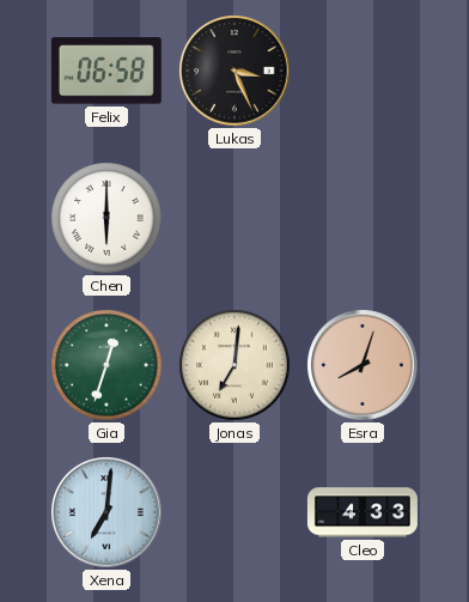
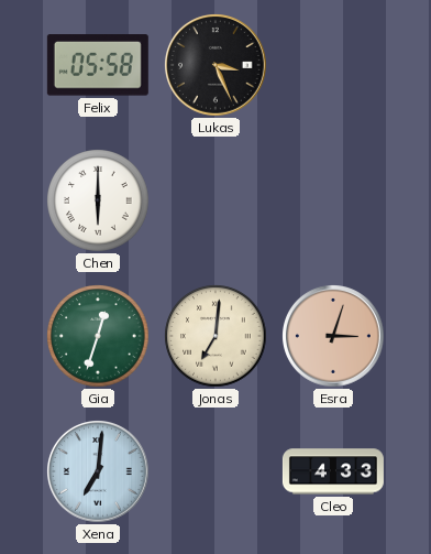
Felix: 06:58 -> 05:58 (98, 65)
Esra: 8:03 -> 3:03 (334, 337)
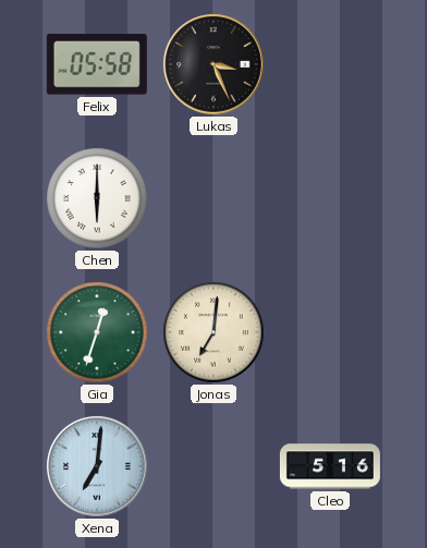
Esra: 3:03 -> none (334, 337)
Cleo: 4:33 -> 5:16 (330, 466)
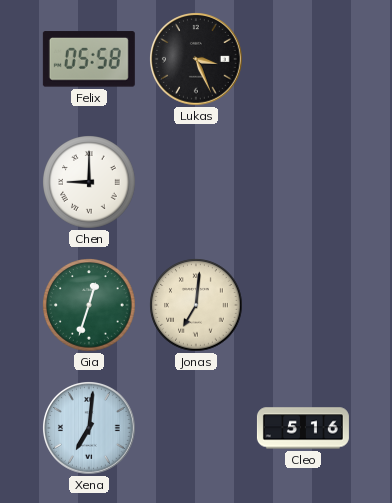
Chen: 6:00 -> 9:00 (89, 182)
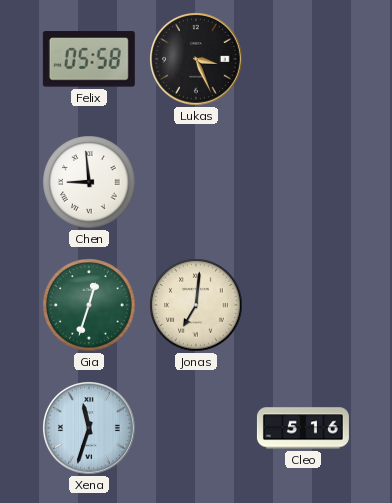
Chen: 9:00 -> 8:59 (89, 182)
Xena: 7:01 -> 11:33 (90, 429)
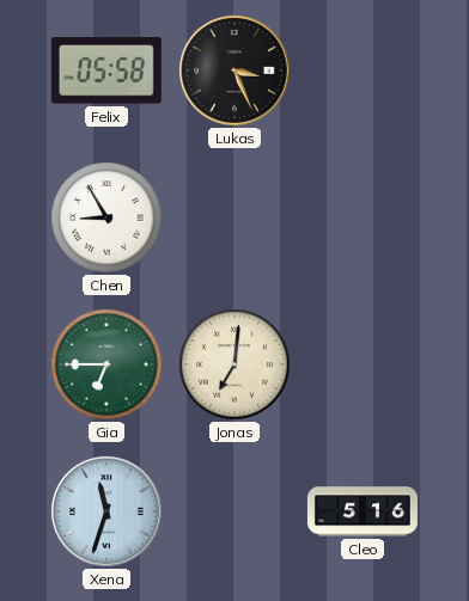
Chen: 8:59 -> 8:55 (106, 217)
Gia: 12:33 -> 6:45 (106, 364)
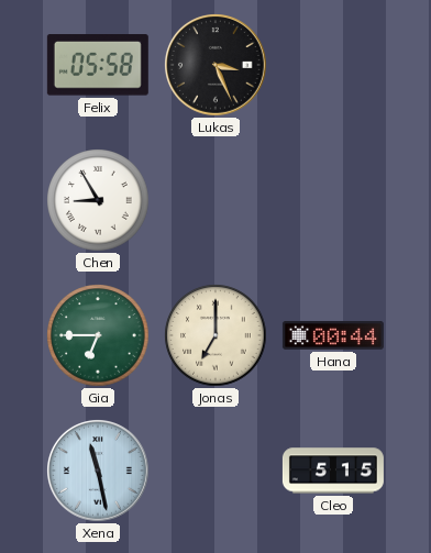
Jonas: 7:01 -> 7:00 (215, 335)
Hana: none -> 00:44 (333, 335)
Xena: 11:33 -> 11:28 (99, 472)
Cleo: 5:16 -> 5:15 (333, 471)
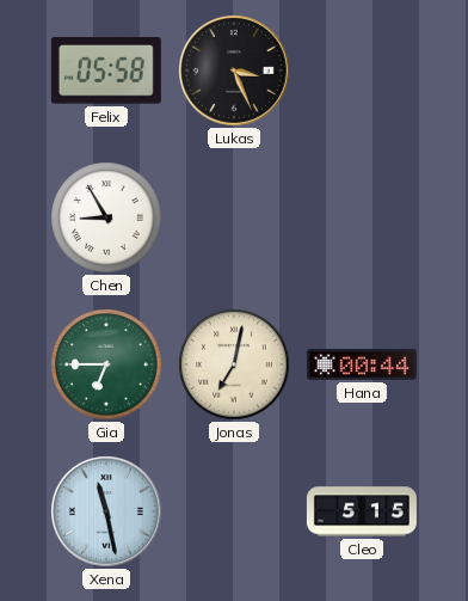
Jonas: 7:00 -> 7:02 (234, 364)
